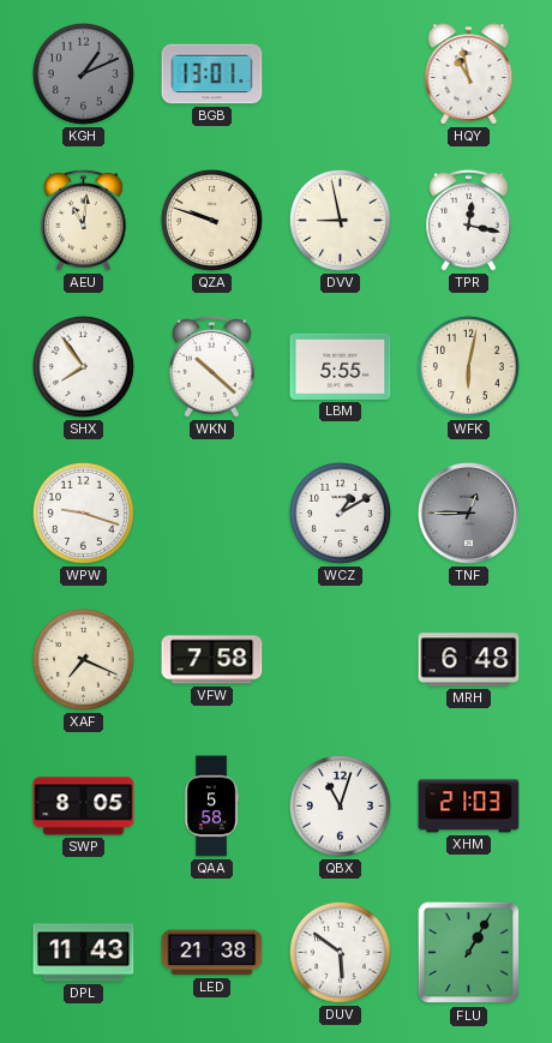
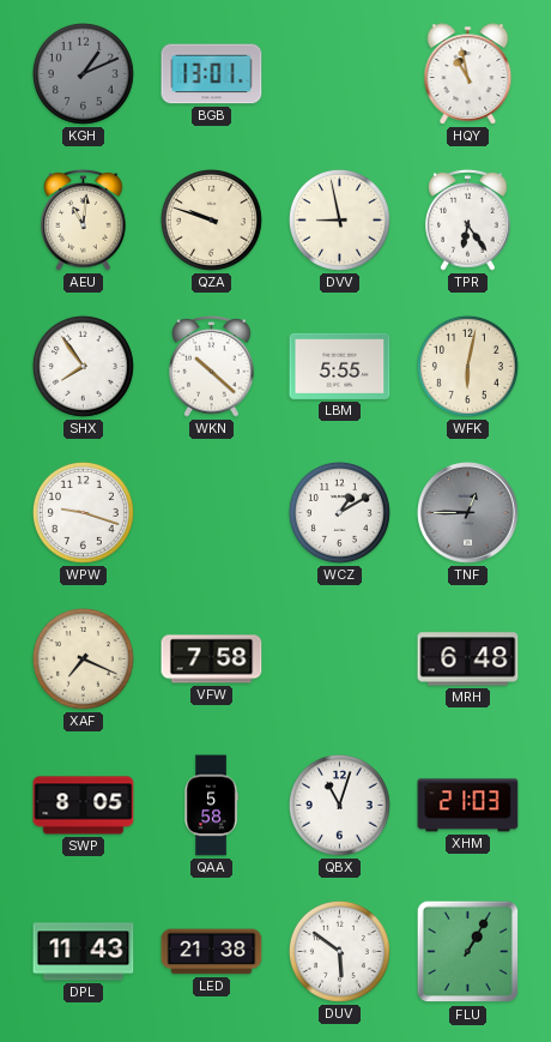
TPR: 12:17 -> 6:24 (468, 219)
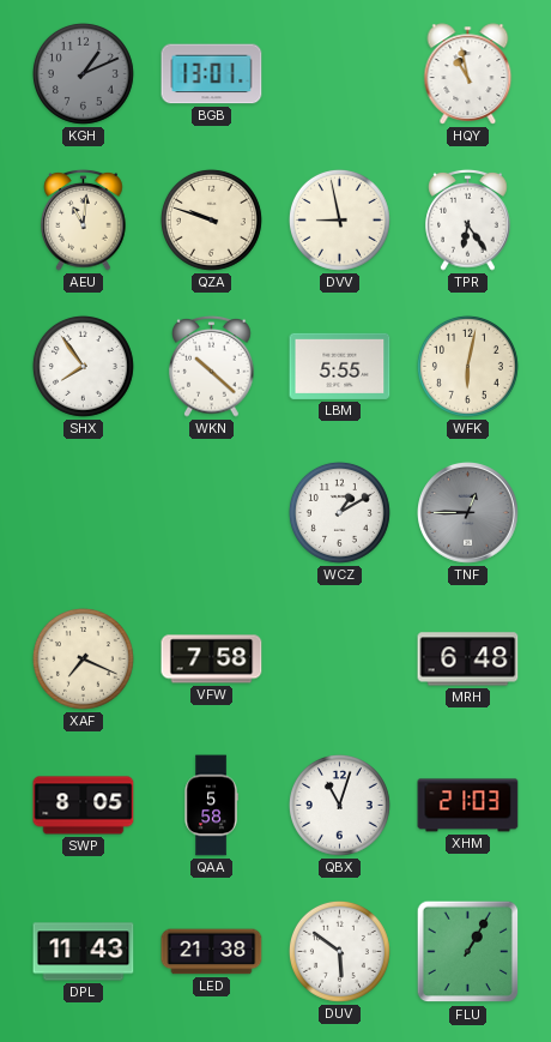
WPW: 9:18 -> none (83, 512)
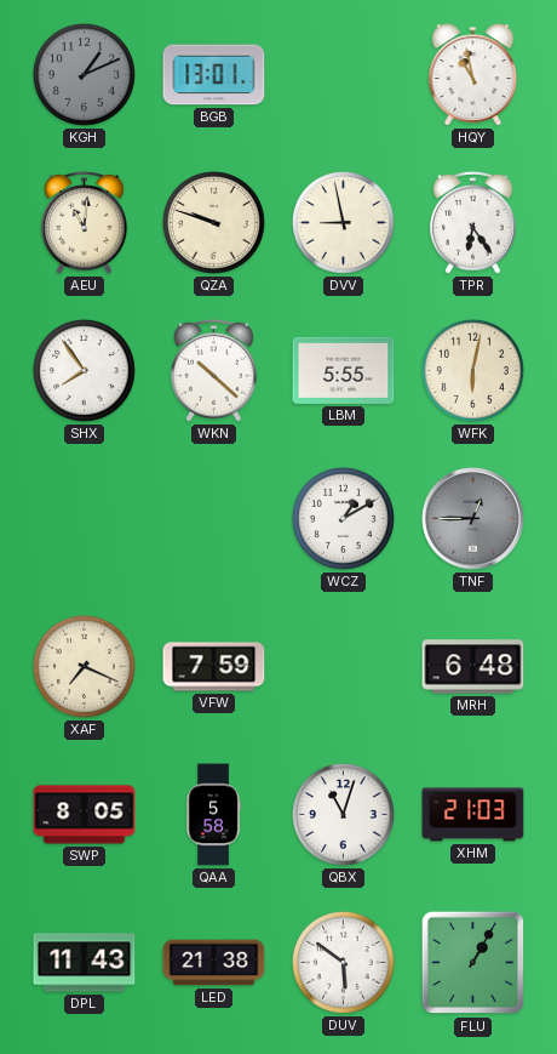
VFW: 7:58 -> 7:59 (214, 667)
